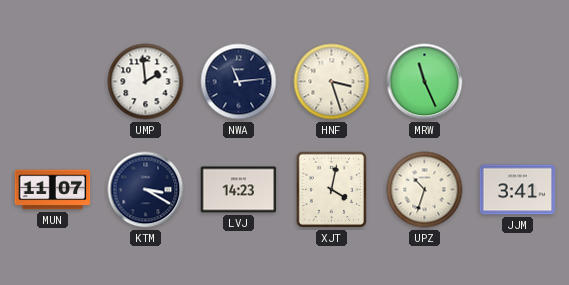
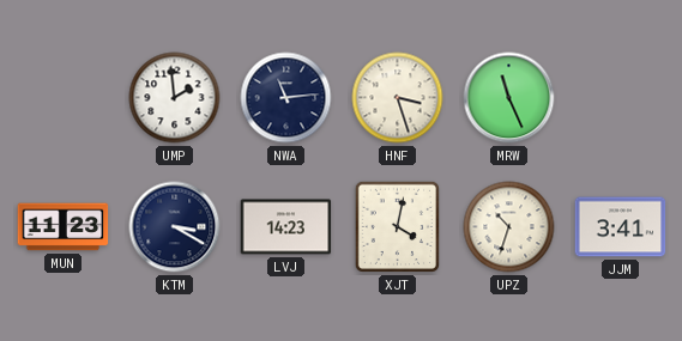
MUN: 11:07 -> 11:23 (64, 227)
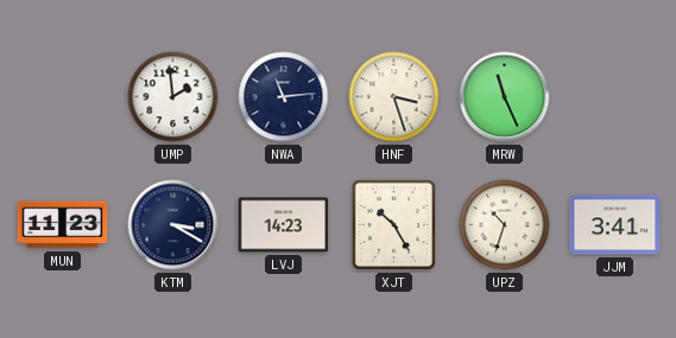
XJT: 4:02 -> 10:25 (393, 224)
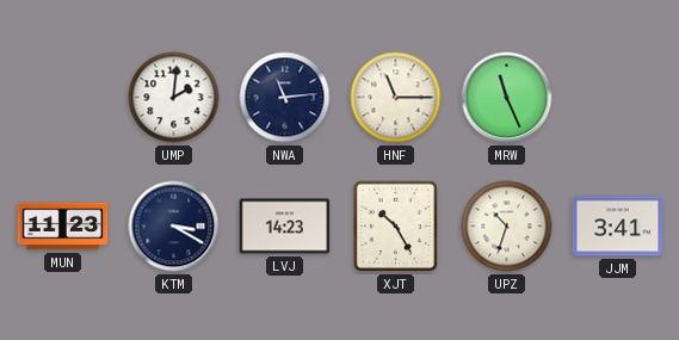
UMP: 1:59 -> 2:01 (174, 98)
HNF: 3:27 -> 11:15 (396, 98)
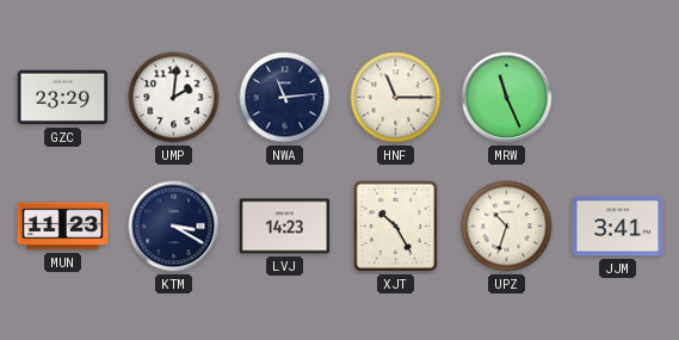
GZC: none -> 23:29 (63, 98)
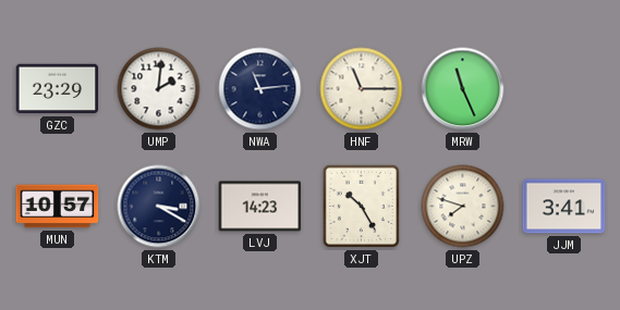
MUN: 11:23 -> 10:57 (58, 207)
UPZ: 10:33 -> 7:48 (463, 207)
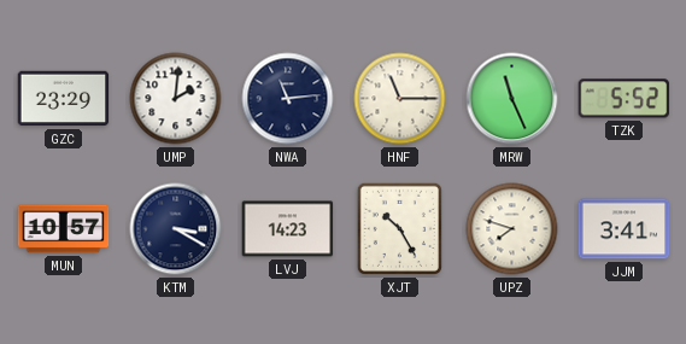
TZK: none -> 5:52 (625, 99)
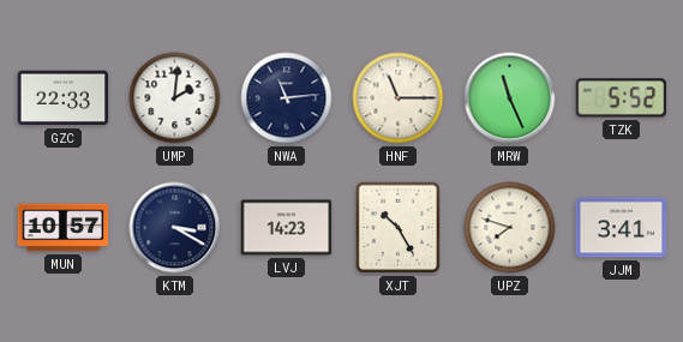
GZC: 23:29 -> 22:33 (64, 98)
